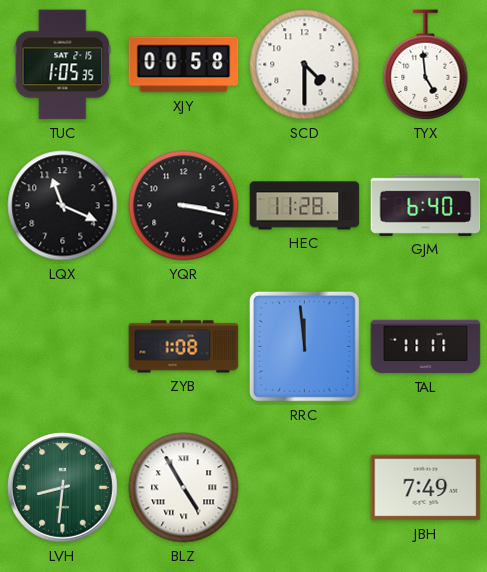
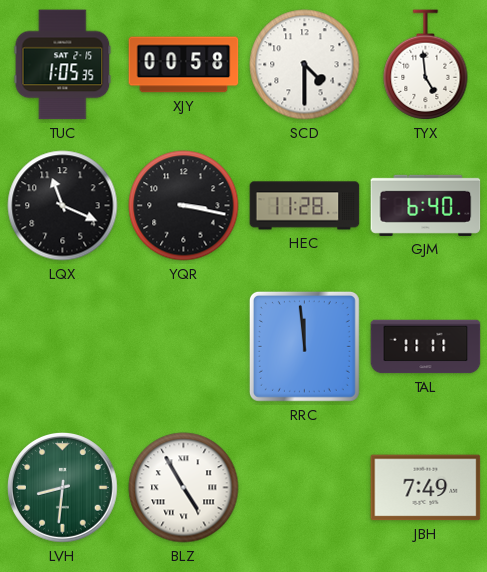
ZYB: 1:08 -> none (184, 347)
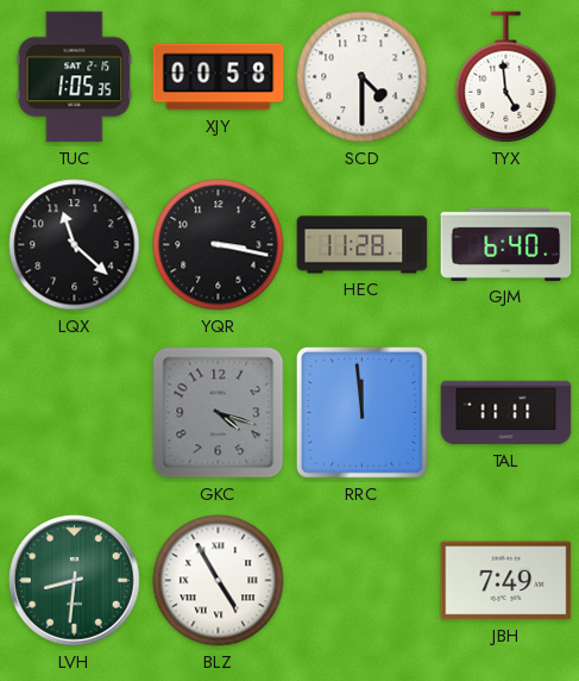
LQX: 11:19 -> 11:22 (75, 245)
GKC: none -> 4:18 (219, 413)
